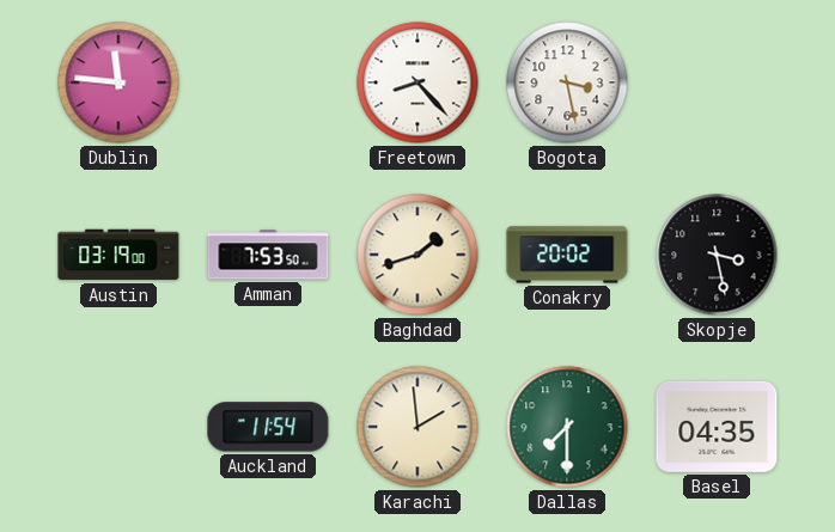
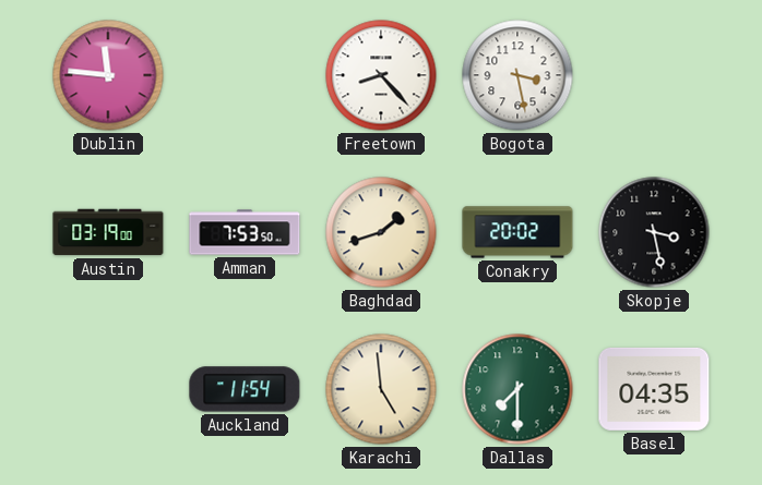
Karachi: 1:59 -> 4:59 (381, 389)
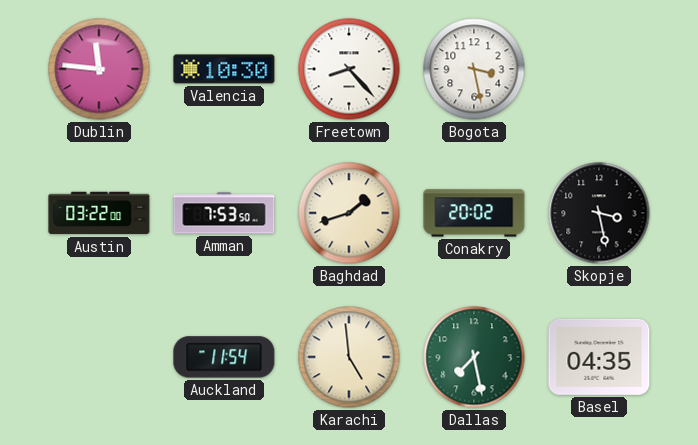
Valencia: none -> 10:30 (224, 69)
Austin: 03:19 -> 03:22 (99, 213)
Dallas: 7:30 -> 7:28 (474, 357)
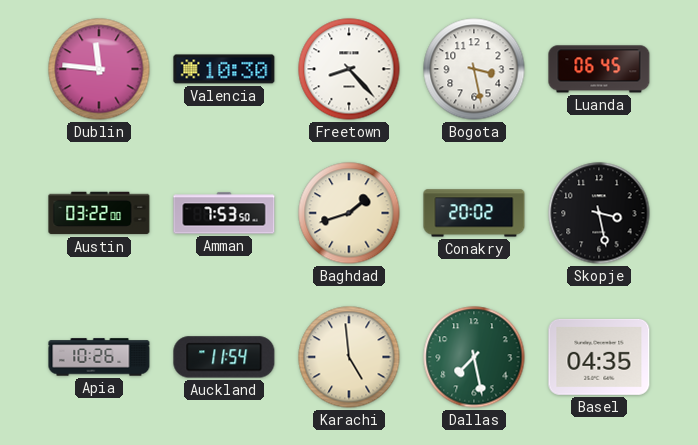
Luanda: none -> 06:45 (599, 69)
Apia: none -> 10:26 (99, 357)
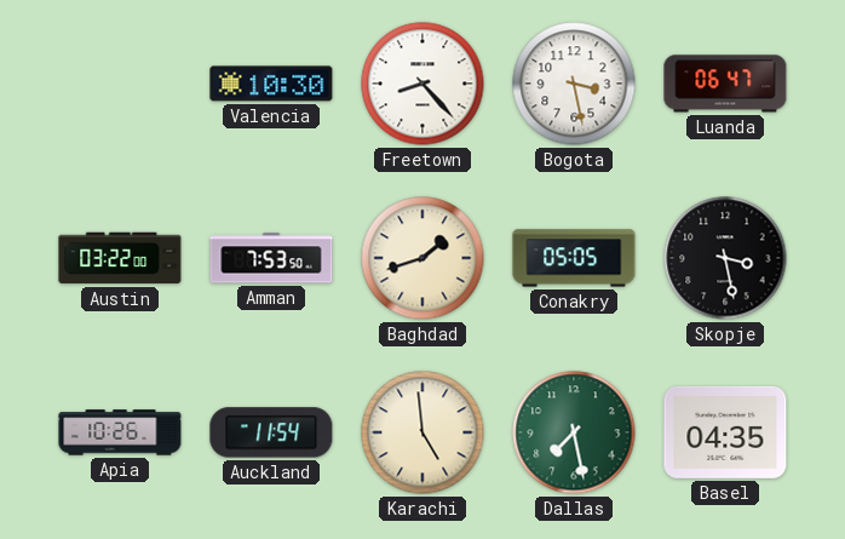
Dublin: 11:46 -> none (99, 69)
Luanda: 06:45 -> 06:47 (725, 84)
Conakry: 20:02 -> 05:05 (574, 258)
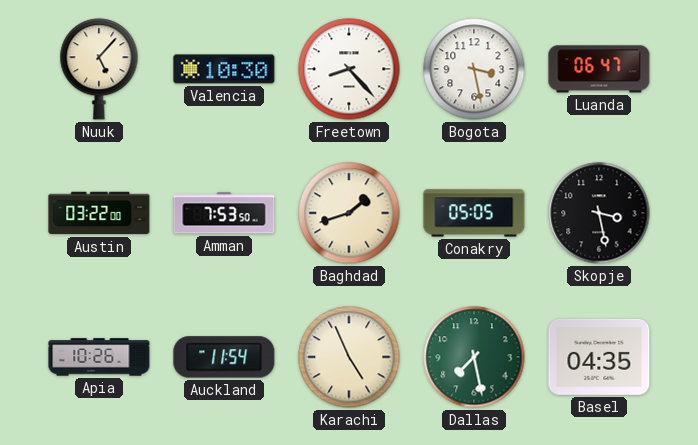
Nuuk: none -> 5:07 (99, 69)
Karachi: 4:59 -> 4:56 (349, 357)
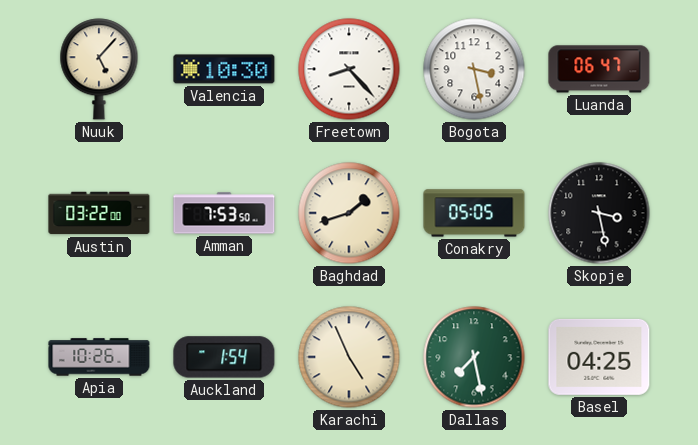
Auckland: 11:54 -> 1:54 (224, 357)
Basel: 04:35 -> 04:25 (599, 357)
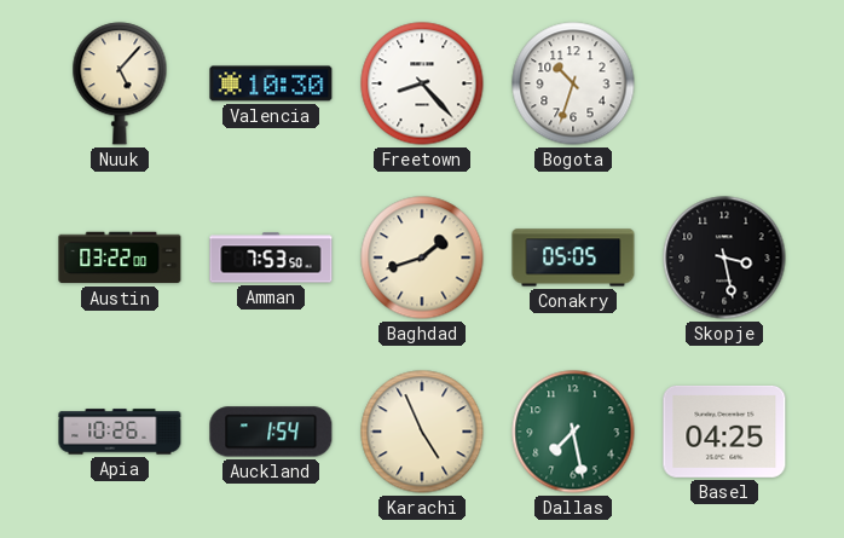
Bogota: 3:28 -> 10:33 (573, 83)
Luanda: 06:47 -> none (599, 69)
